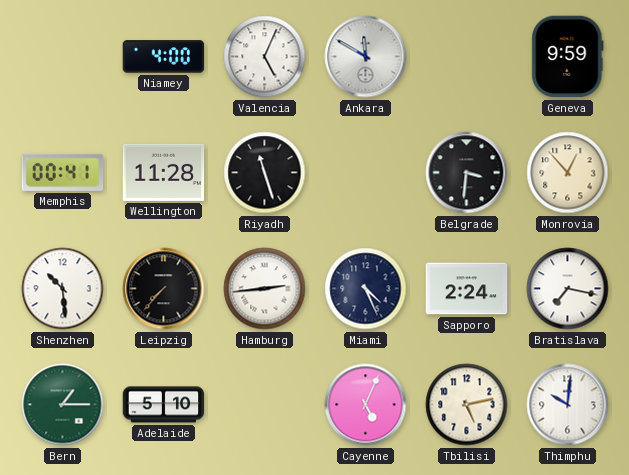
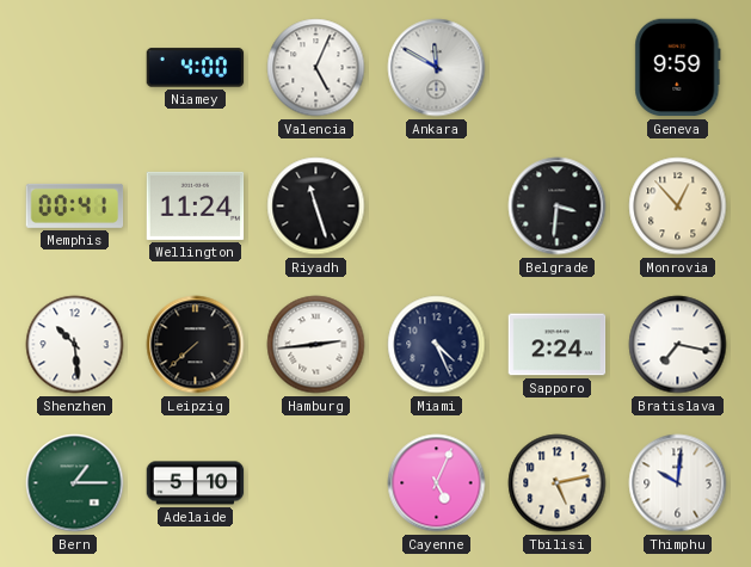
Wellington: 11:28 -> 11:24 (196, 205)
Leipzig: 7:37 -> 7:38 (196, 345)
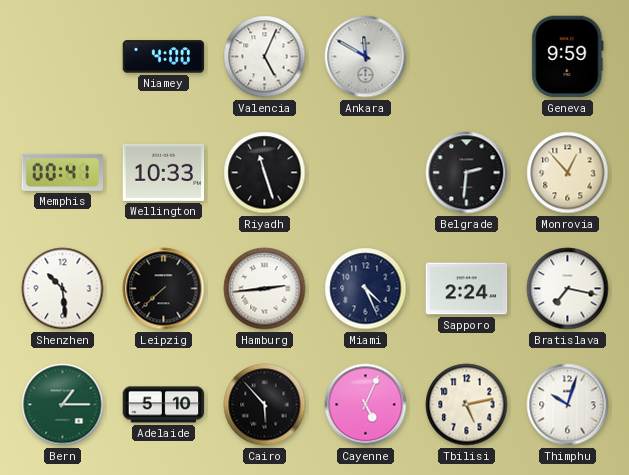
Wellington: 11:24 -> 10:33 (164, 172)
Belgrade: 3:31 -> 2:31 (467, 173)
Cairo: none -> 5:53 (265, 405)
Thimphu: 10:01 -> 10:03 (568, 405)
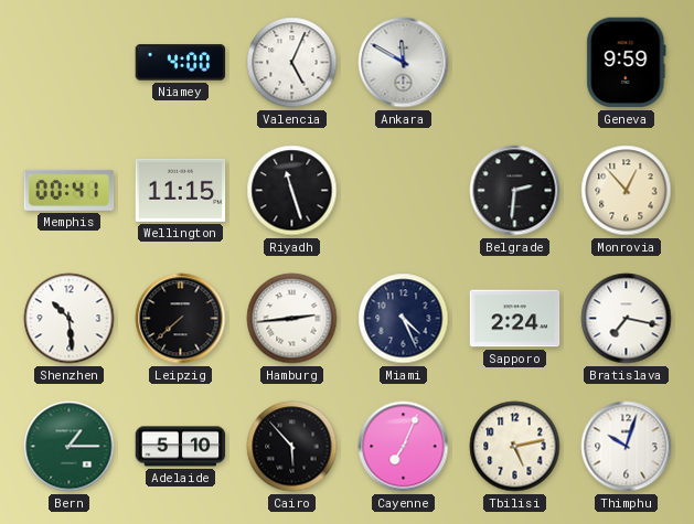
Wellington: 10:33 -> 11:15 (181, 190)
Cayenne: 5:04 -> 7:04 (404, 447)
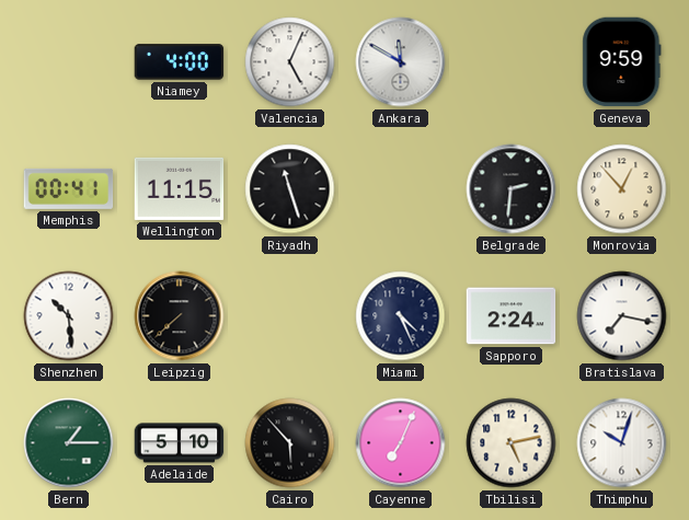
Hamburg: 2:44 -> none (292, 319)
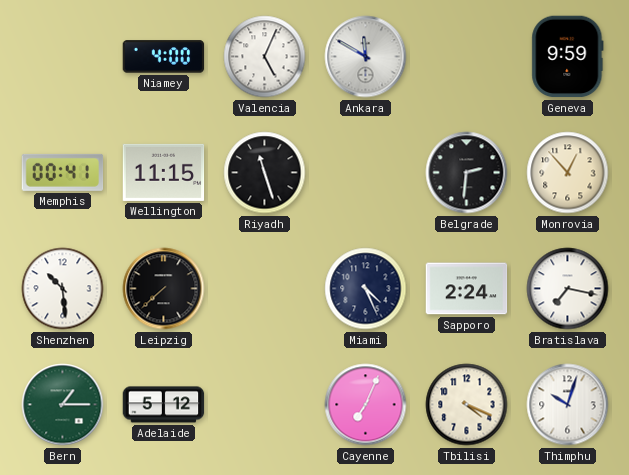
Adelaide: 5:10 -> 5:12 (164, 405)
Cairo: 5:53 -> none (290, 443)
Tbilisi: 5:13 -> 4:19 (467, 405)
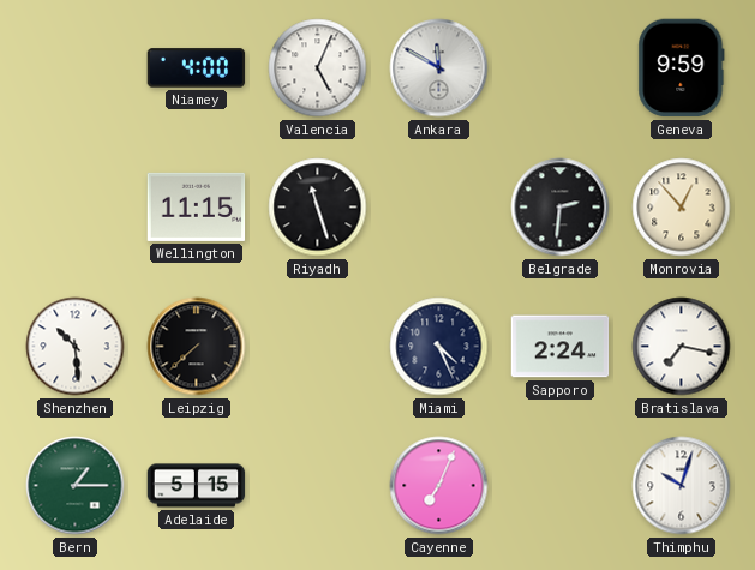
Memphis: 00:41 -> none (63, 172)
Adelaide: 5:12 -> 5:15 (197, 486)
Tbilisi: 4:19 -> none (467, 405)
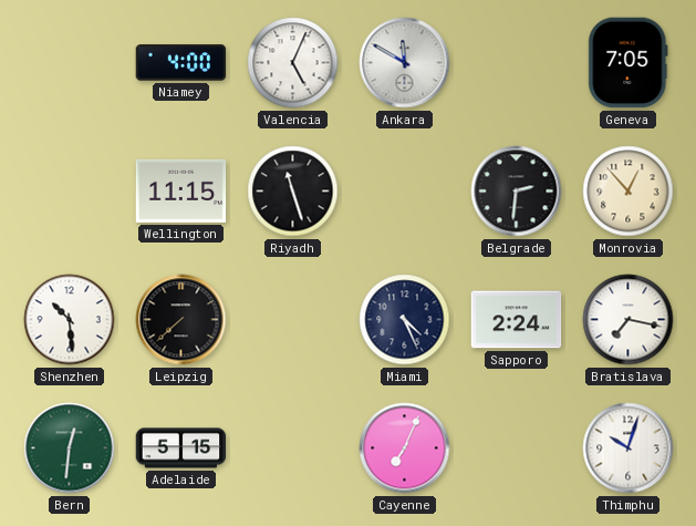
Geneva: 9:59 -> 7:05 (629, 63)
Bern: 1:15 -> 12:31 (70, 448)
